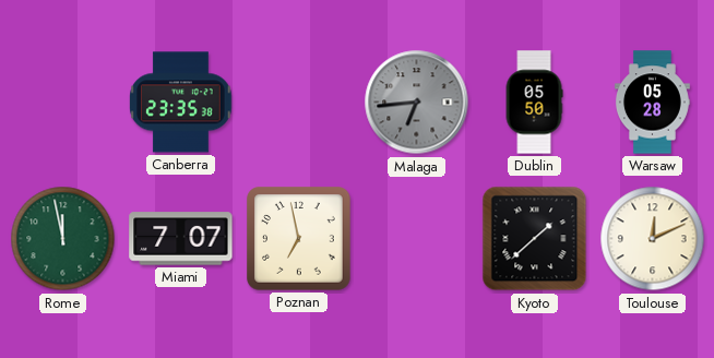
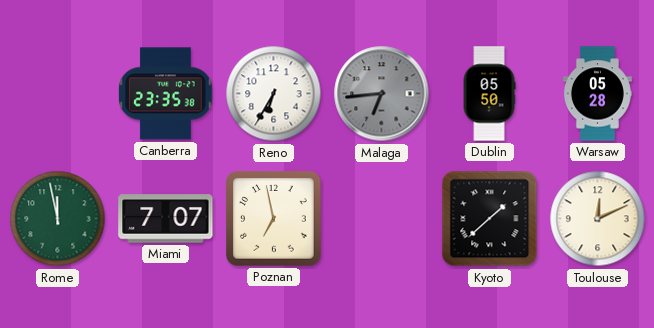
Reno: none -> 6:35 (274, 94)
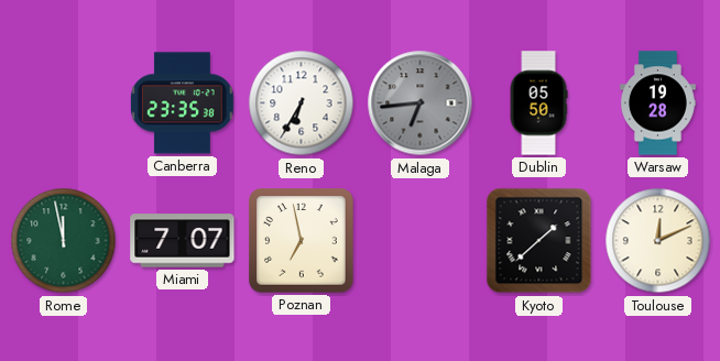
Warsaw: 05:28 -> 19:28 (657, 103)
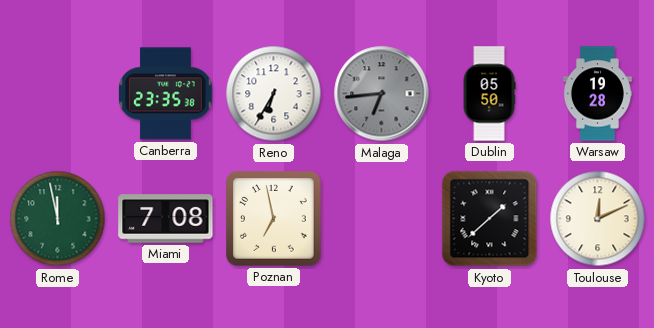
Miami: 7:07 -> 7:08 (166, 219)
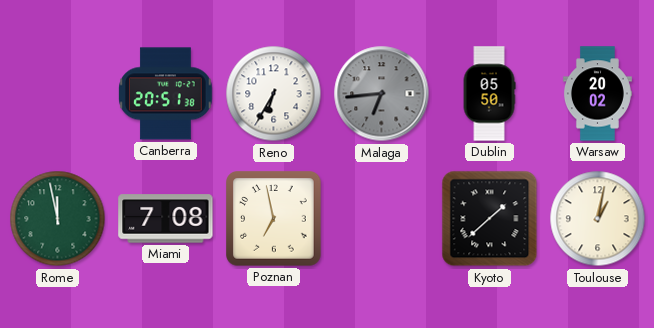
Canberra: 23:35 -> 20:51 (166, 94)
Warsaw: 19:28 -> 20:02 (597, 94)
Toulouse: 12:11 -> 1:02 (598, 219)
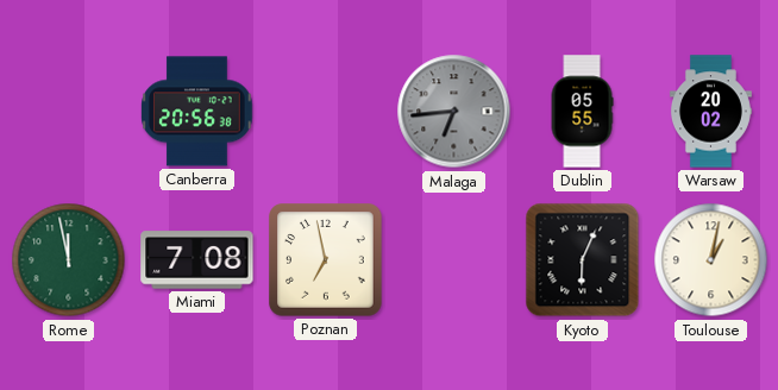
Canberra: 20:51 -> 20:56 (197, 112)
Reno: 6:35 -> none (274, 94)
Dublin: 05:50 -> 05:55 (582, 112)
Kyoto: 1:38 -> 6:04 (583, 260)
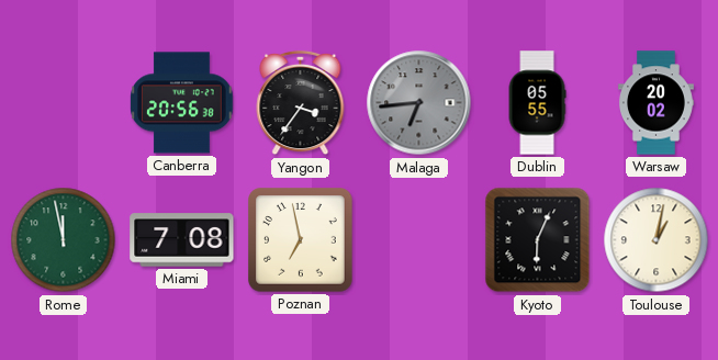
Yangon: none -> 3:36 (301, 103)
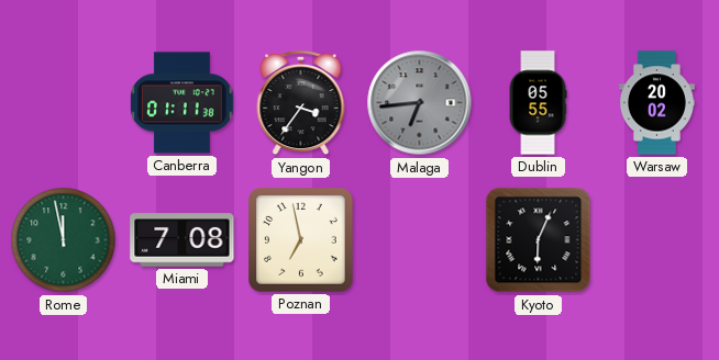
Canberra: 20:56 -> 01:11 (182, 103)
Toulouse: 1:02 -> none (657, 240)
